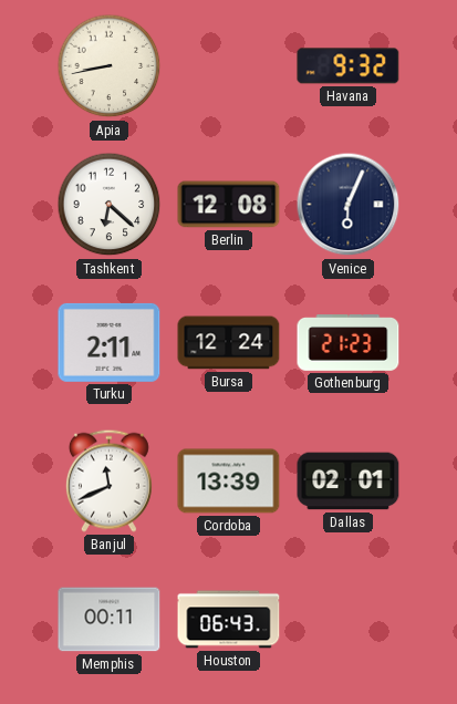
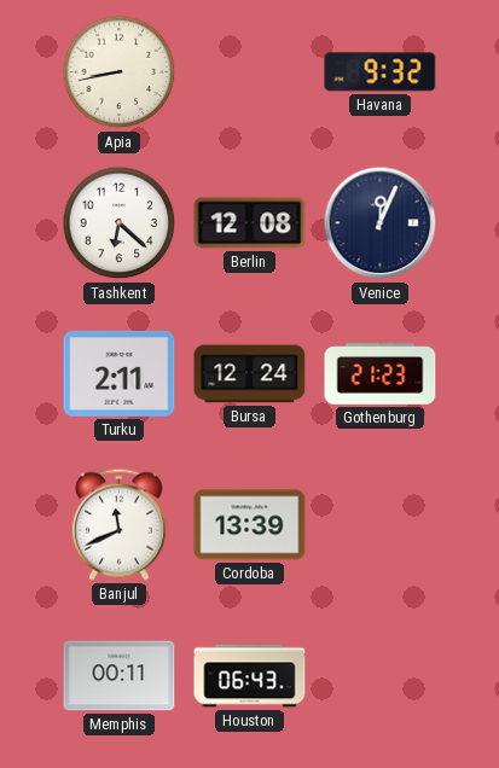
Venice: 6:04 -> 12:04 (381, 223)
Dallas: 02:01 -> none (349, 482)
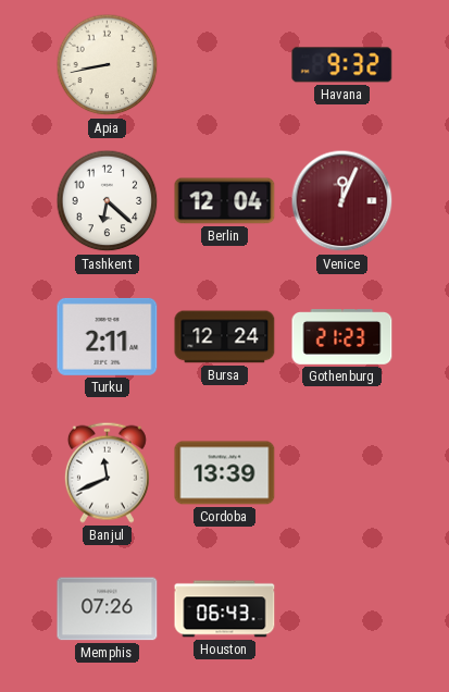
Berlin: 12:08 -> 12:04 (225, 201)
Venice dial: navy -> burgundy (342, 201)
Memphis: 00:11 -> 07:26 (108, 609)
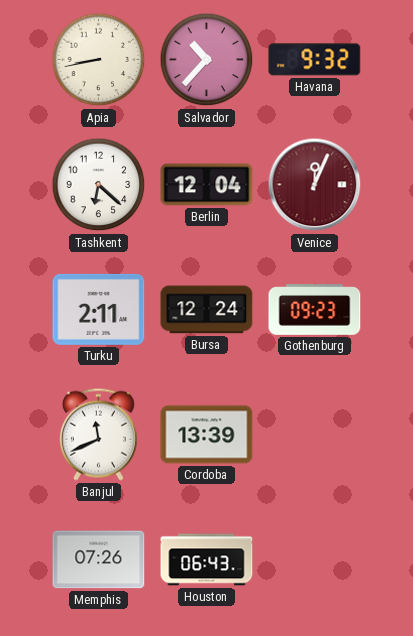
Salvador: none -> 10:37 (207, 60)
Gothenburg: 21:23 -> 09:23 (315, 310)
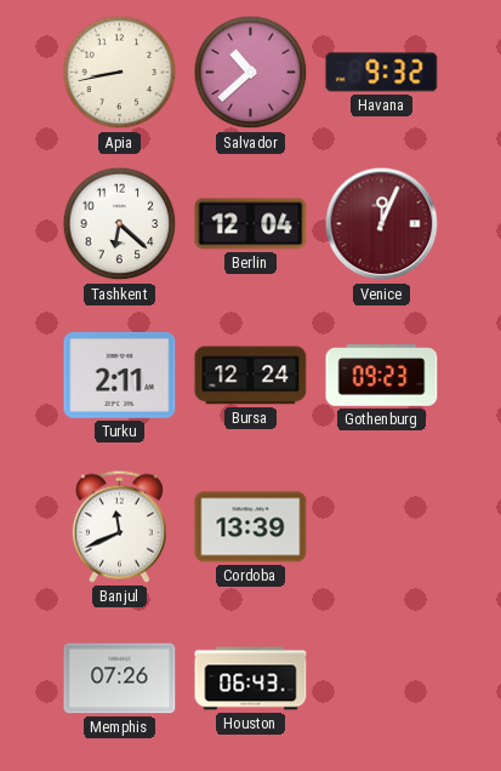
Salvador: 10:37 -> 10:38 (251, 73)
